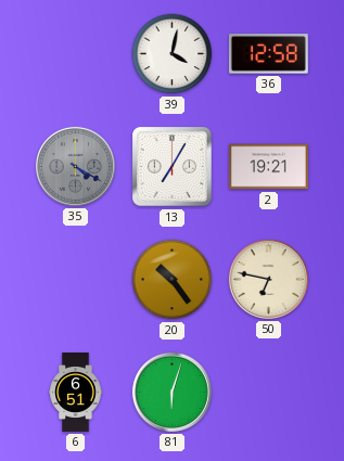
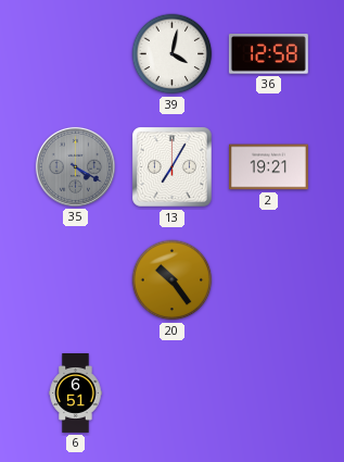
50: 6:47 -> none (268, 279)
81: 6:03 -> none (171, 392)
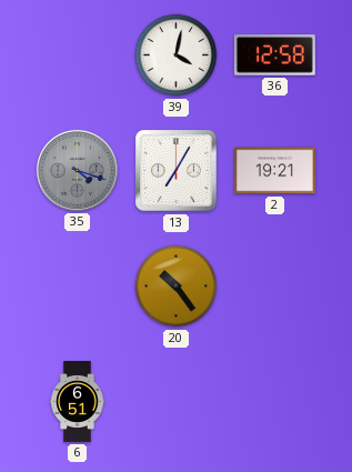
35: 4:20 -> 4:18 (77, 170)
